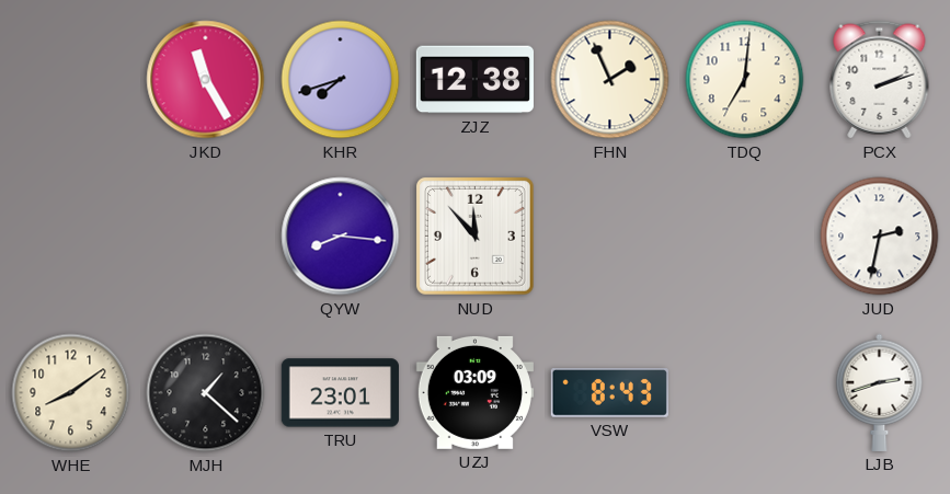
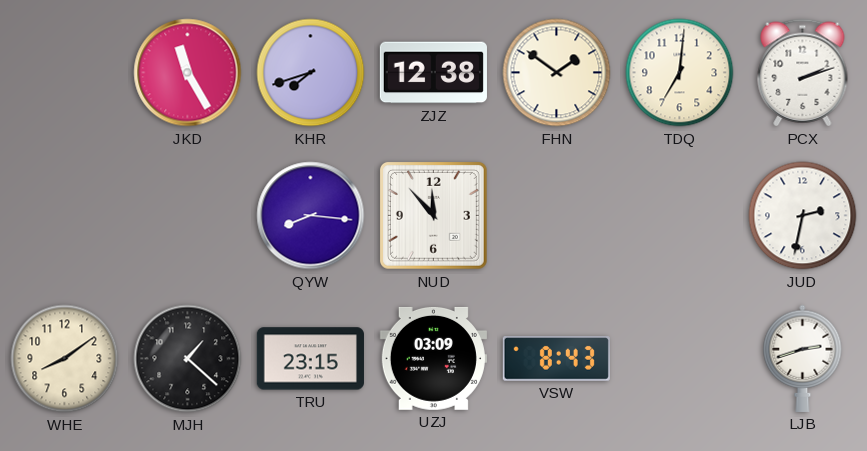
FHN: 1:56 -> 1:51 (557, 73)
TRU: 23:01 -> 23:15 (310, 359)
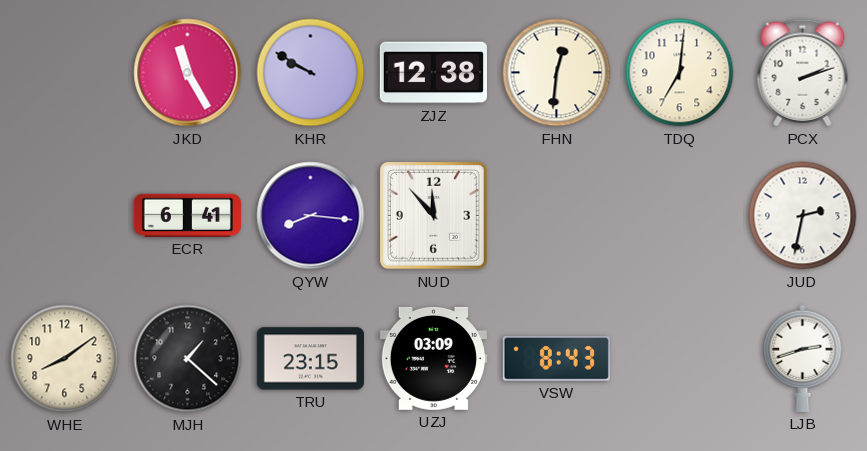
KHR: 7:42 -> 9:50 (311, 73)
FHN: 1:51 -> 12:31 (557, 73)
ECR: none -> 6:41 (187, 215)
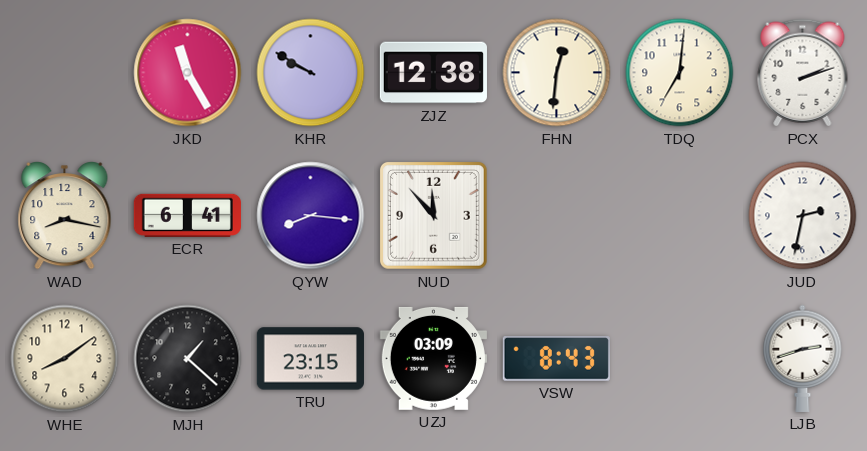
WAD: none -> 8:17 (65, 216)
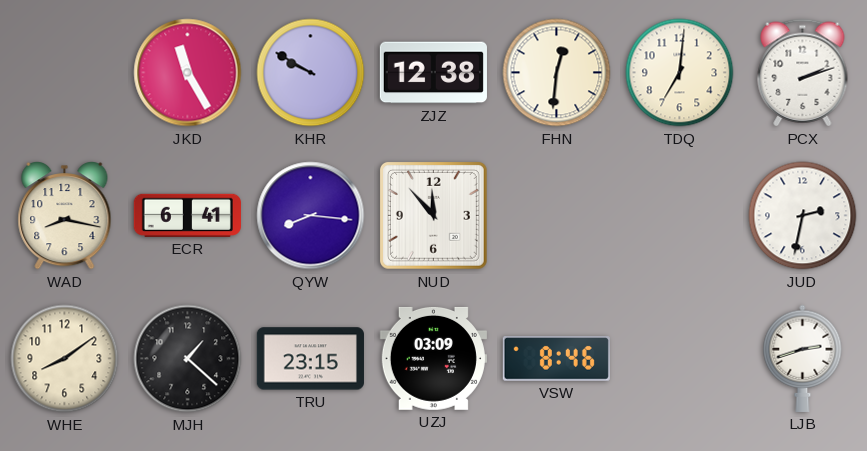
VSW: 8:43 -> 8:46 (556, 359)
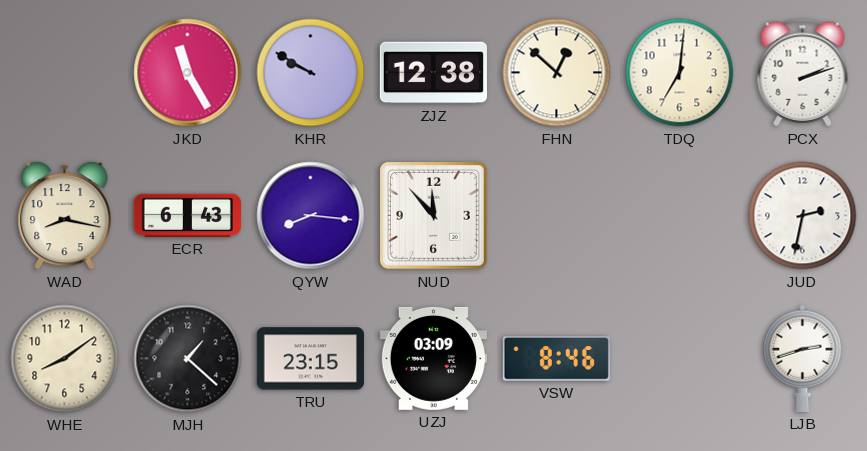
FHN: 12:31 -> 12:52 (557, 73)
ECR: 6:41 -> 6:43 (187, 215)
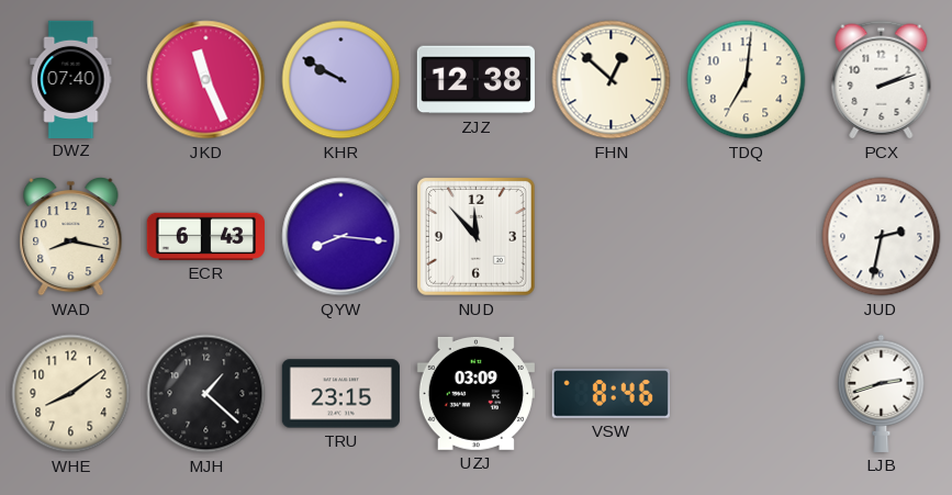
DWZ: none -> 07:40 (71, 79)
JKD: 11:25 -> 11:26 (206, 80)
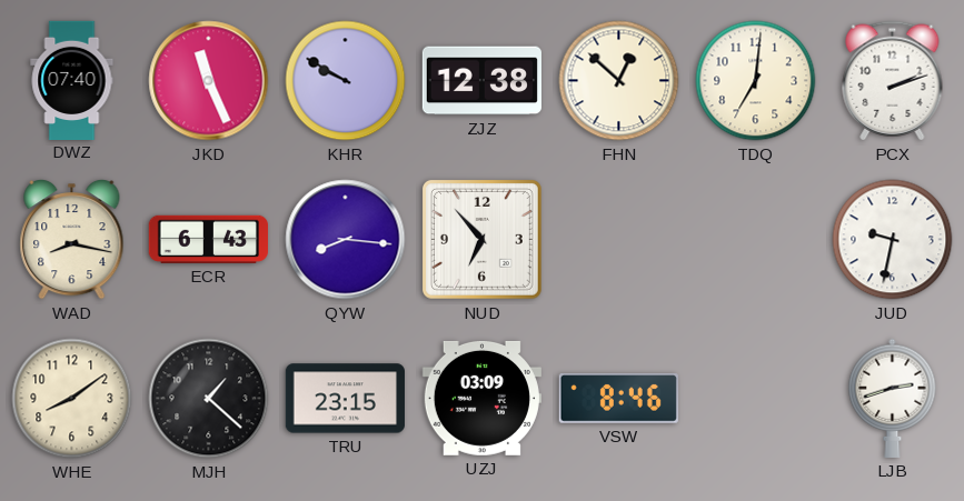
NUD: 11:53 -> 6:53 (481, 239)
JUD: 2:32 -> 9:32 (893, 240)
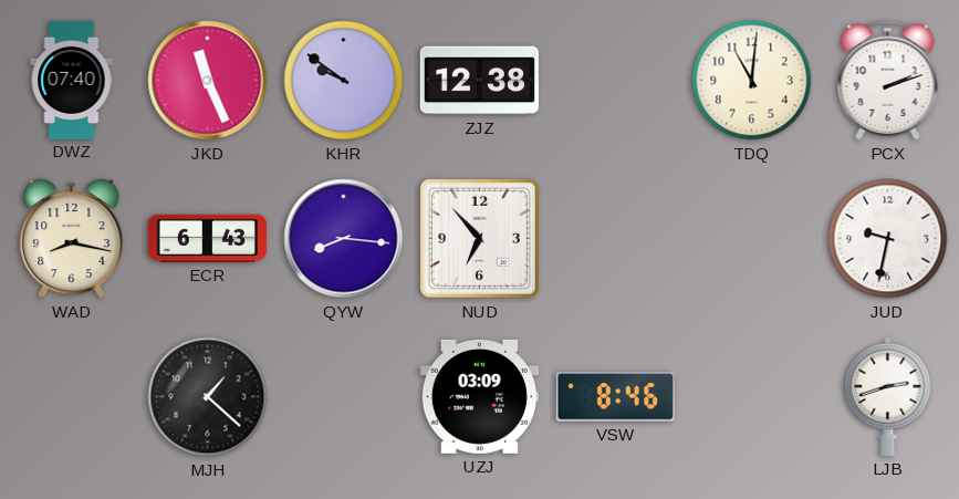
KHR: 9:50 -> 9:51 (344, 81)
FHN: 12:52 -> none (619, 81)
TDQ: 7:01 -> 11:01 (752, 81)
WHE: 8:09 -> none (72, 399)
TRU: 23:15 -> none (345, 399)
